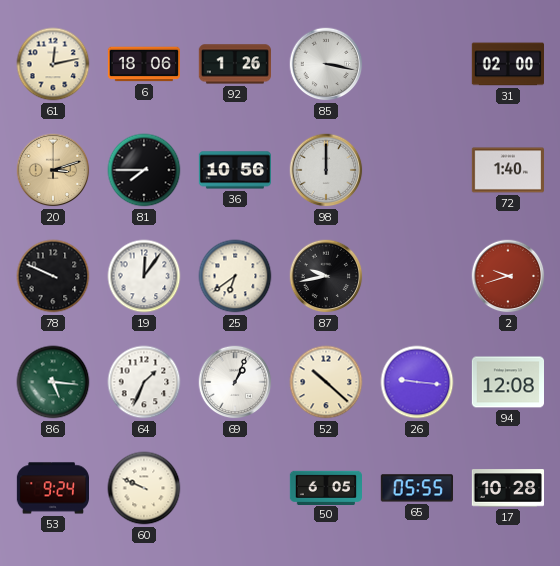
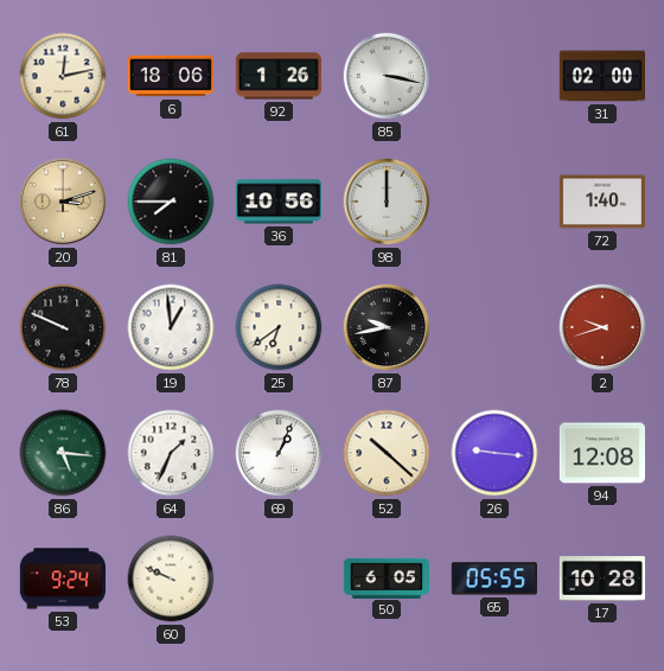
19: 12:06 -> 12:59 (171, 327)
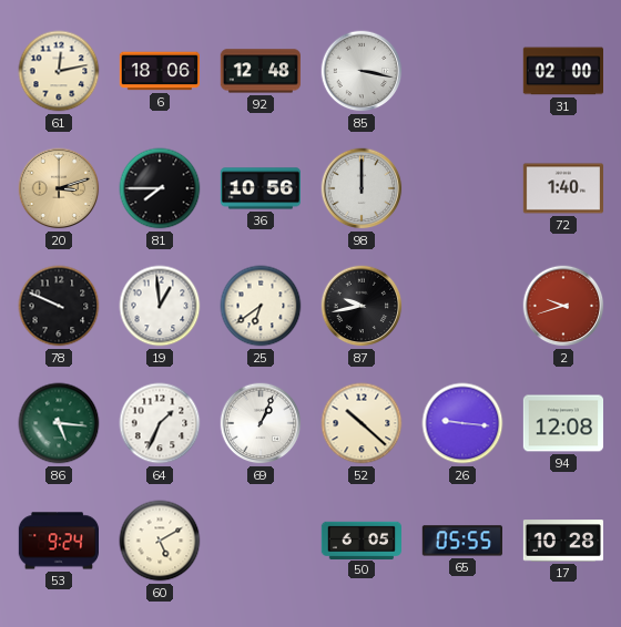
92: 1:26 -> 12:48 (259, 71)
60: 9:49 -> 5:10 (160, 541)
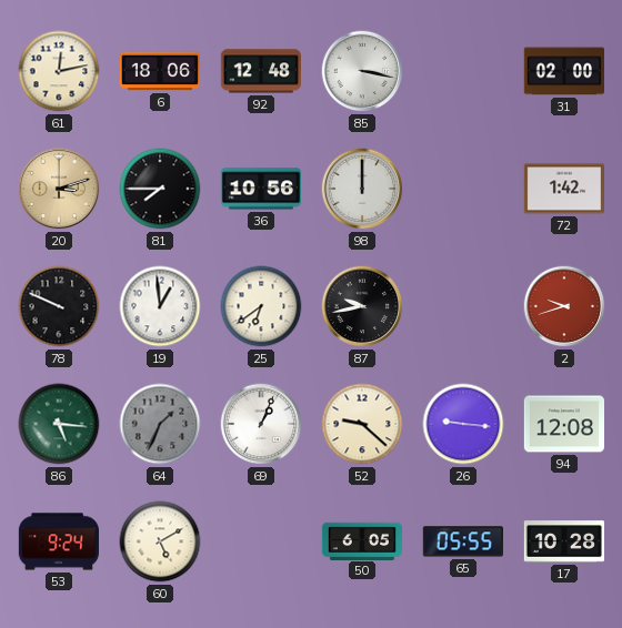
72: 1:40 -> 1:42 (563, 189)
64 dial: white -> grey (160, 424)
52: 10:22 -> 9:22 (362, 424)
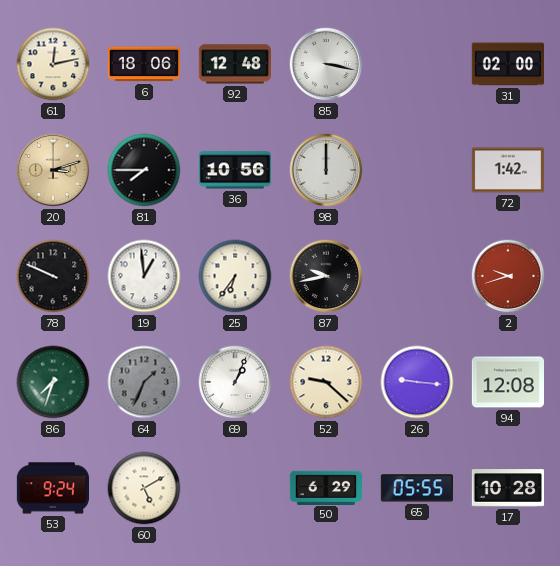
25: 6:39 -> 6:36 (235, 276)
86: 5:16 -> 7:33 (53, 382)
50: 6:05 -> 6:29 (325, 487)
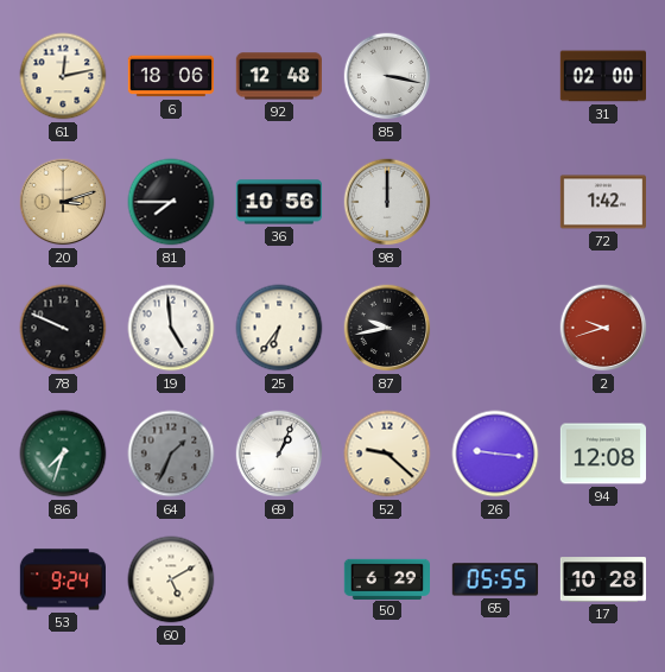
19: 12:59 -> 4:59 (171, 328)
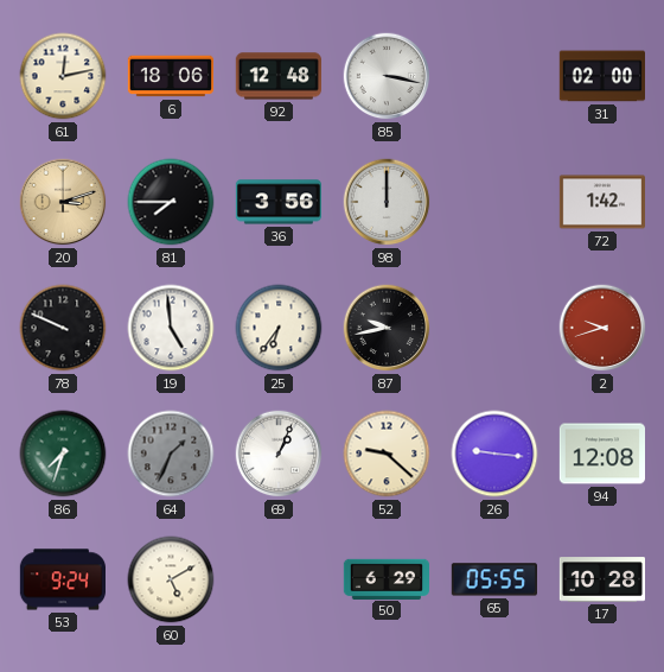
36: 10:56 -> 3:56 (277, 202)
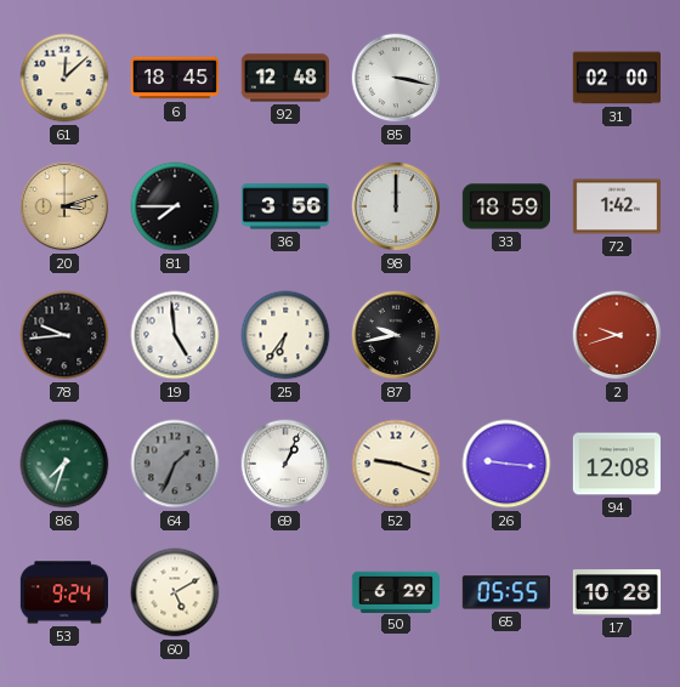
61: 12:13 -> 12:08 (64, 78)
6: 18:06 -> 18:45 (174, 78)
33: none -> 18:59 (505, 206)
78: 9:49 -> 9:44 (64, 335)
52: 9:22 -> 9:18 (396, 464)
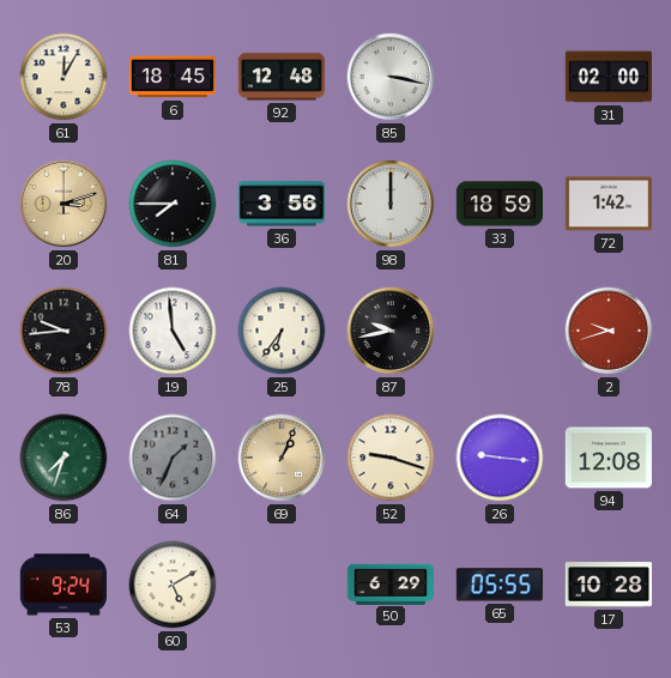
61: 12:08 -> 12:05 (64, 77)
69 dial: white -> champagne (282, 458)
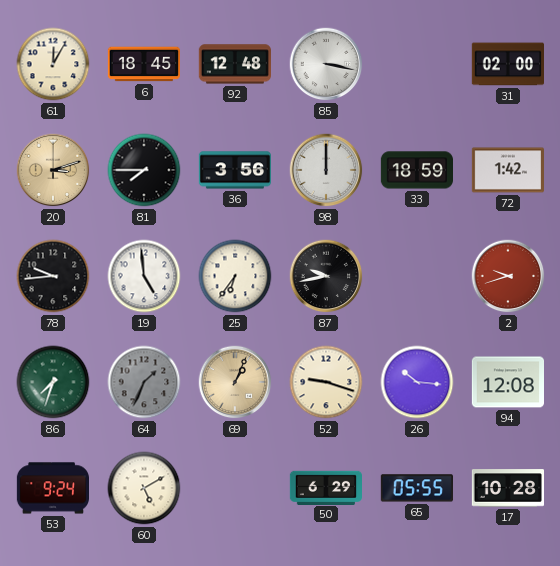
26: 9:16 -> 10:16 (417, 382)
